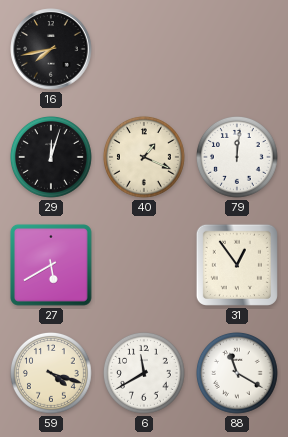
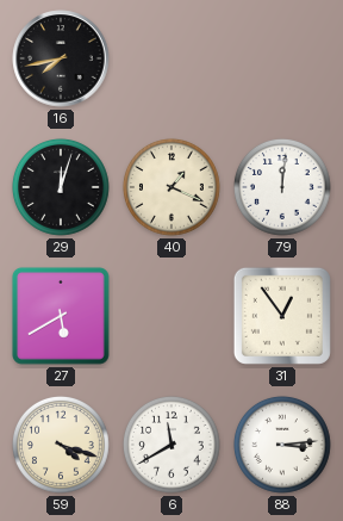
88: 11:20 -> 3:14 (282, 445)
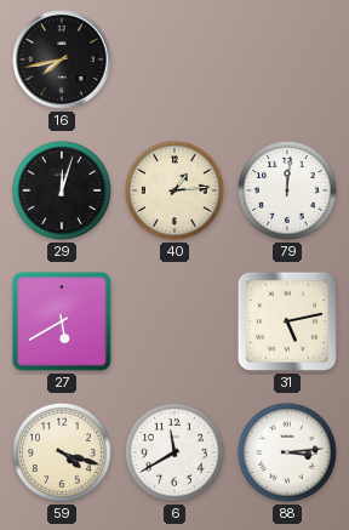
40: 1:19 -> 1:14 (174, 190)
31: 12:54 -> 5:13 (287, 321)
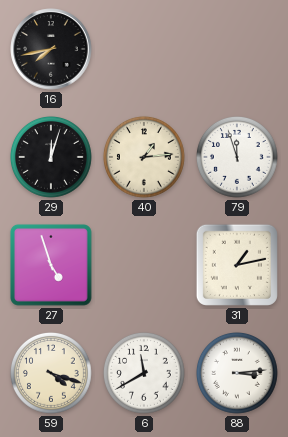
79: 12:01 -> 11:57 (237, 157)
27: 5:40 -> 4:57 (51, 265)
31: 5:13 -> 1:13 (237, 265)
